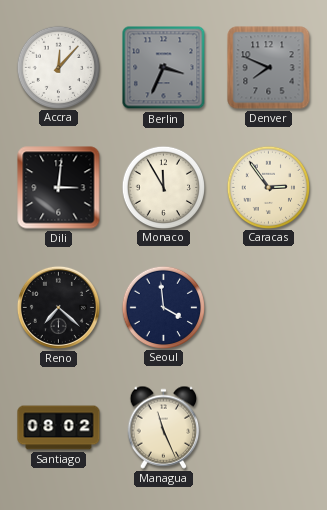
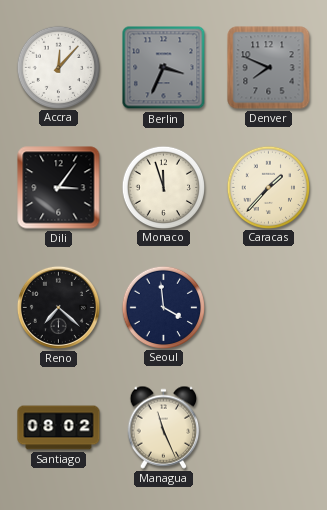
Dili: 3:01 -> 3:06 (59, 188)
Monaco: 11:55 -> 11:57 (163, 187)
Caracas: 2:54 -> 1:37 (268, 187)
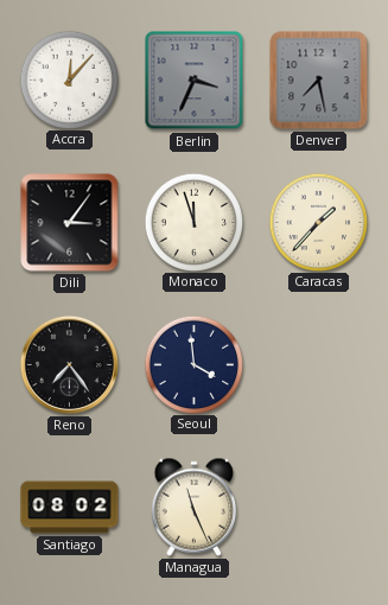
Denver: 7:49 -> 7:28 (319, 81)
Reno: 7:22 -> 7:24 (69, 364)
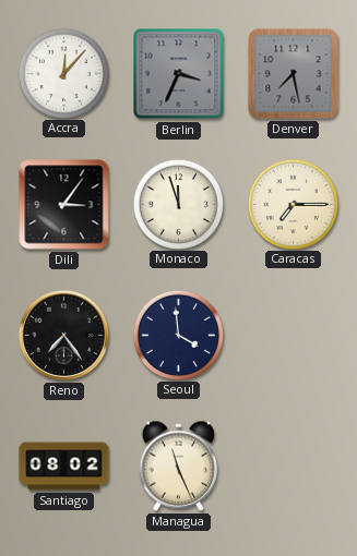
Caracas: 1:37 -> 7:15 (293, 204)
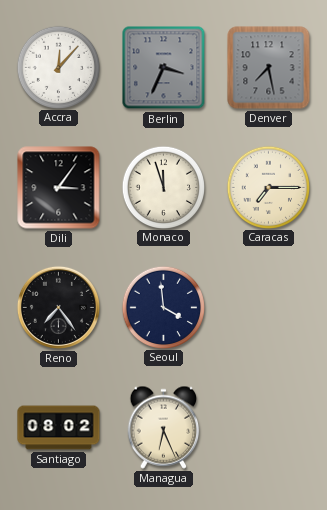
Managua: 11:26 -> 6:26 (164, 427)
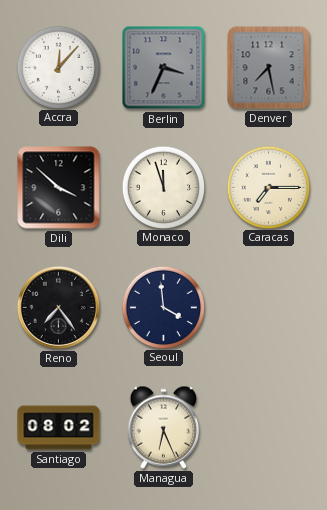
Dili: 3:06 -> 3:52 (59, 188)
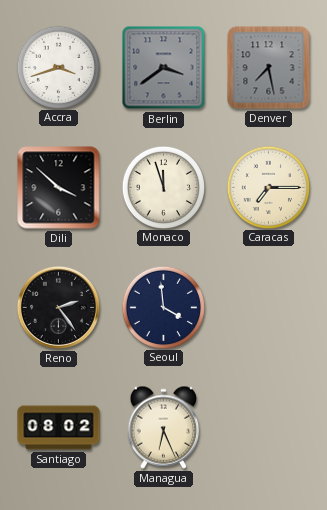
Accra: 12:07 -> 3:42 (58, 67)
Berlin: 3:34 -> 3:39 (164, 68)
Reno: 7:24 -> 2:24 (58, 307)
